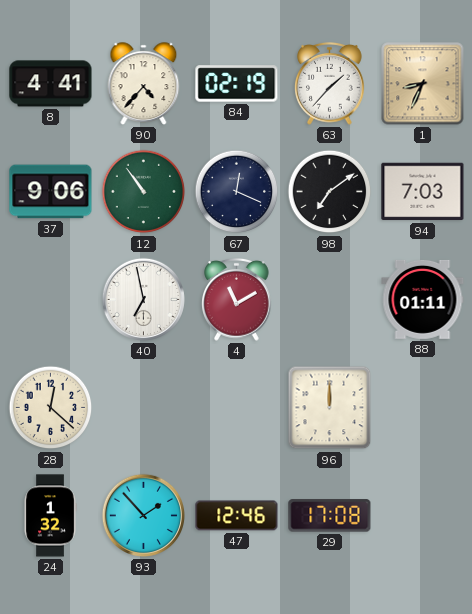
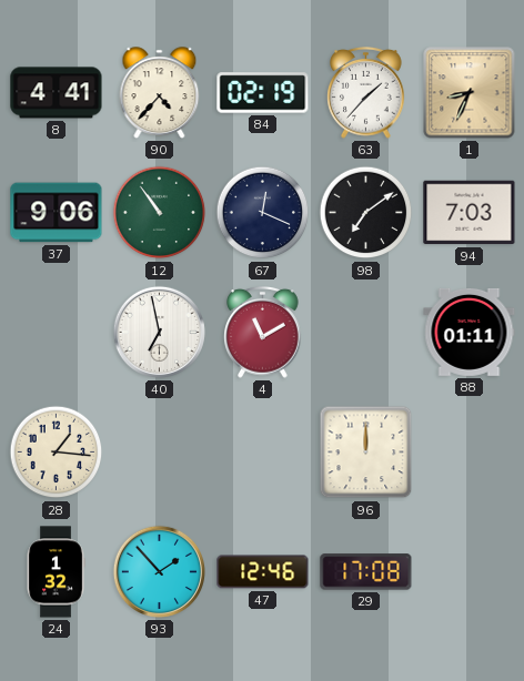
28: 12:22 -> 1:16 (57, 453)
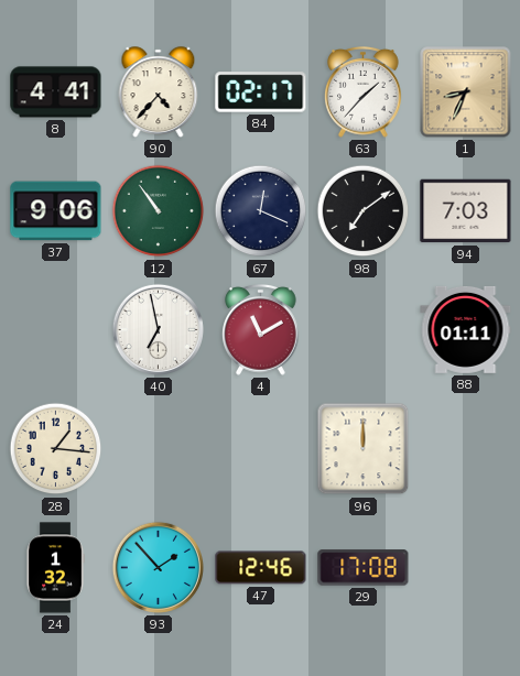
84: 02:19 -> 02:17 (261, 92)
